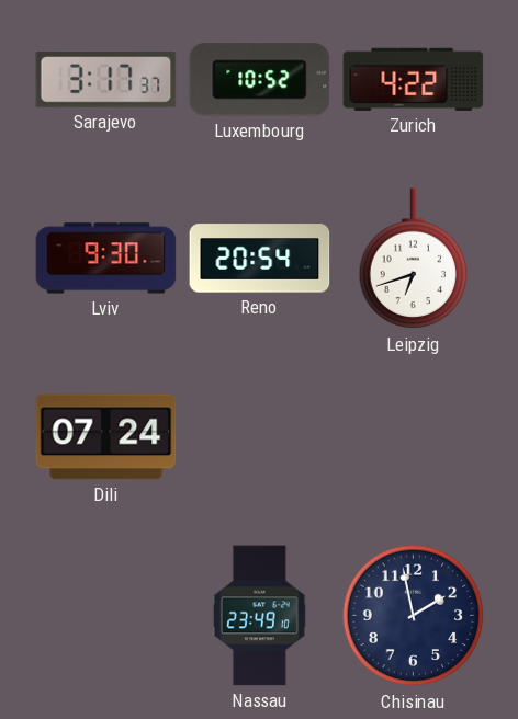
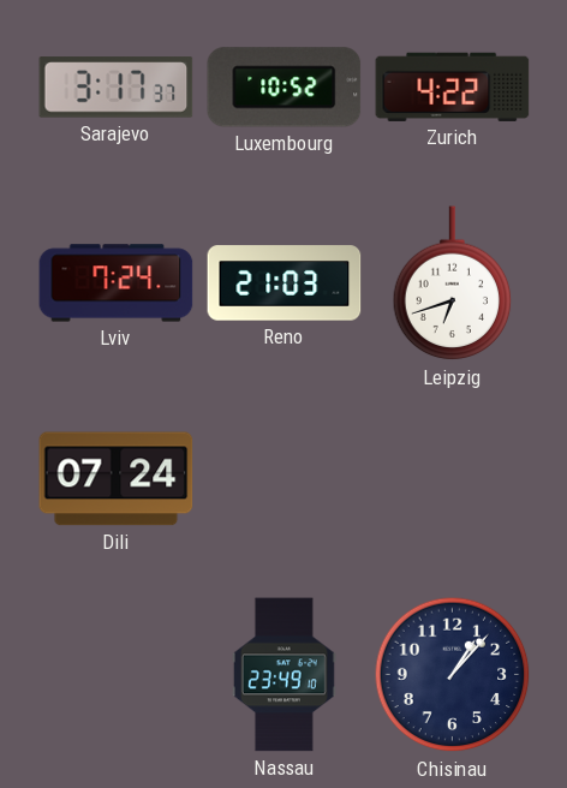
Lviv: 9:30 -> 7:24 (117, 283)
Reno: 20:54 -> 21:03 (285, 283)
Chisinau: 1:58 -> 1:07 (453, 675)
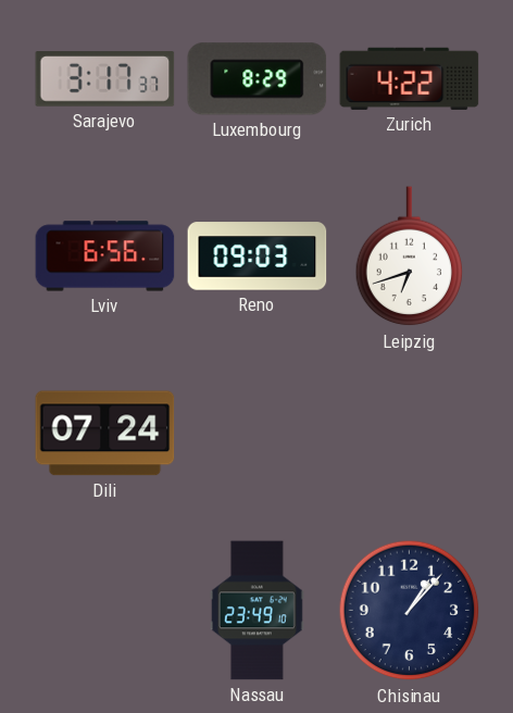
Luxembourg: 10:52 -> 8:29 (258, 79)
Lviv: 7:24 -> 6:56 (105, 257)
Reno: 21:03 -> 09:03 (258, 257)
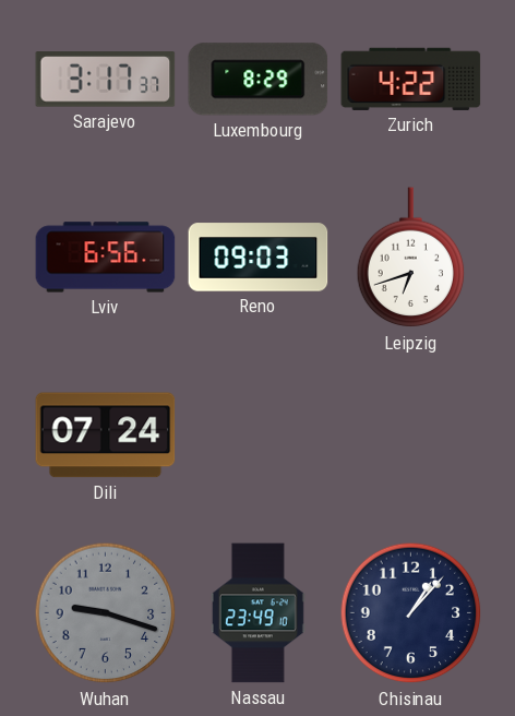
Wuhan: none -> 9:18 (106, 613)
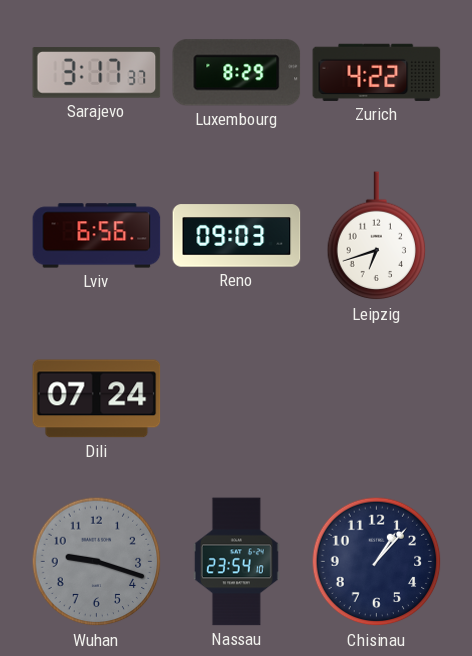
Nassau: 23:49 -> 23:54 (236, 562)
